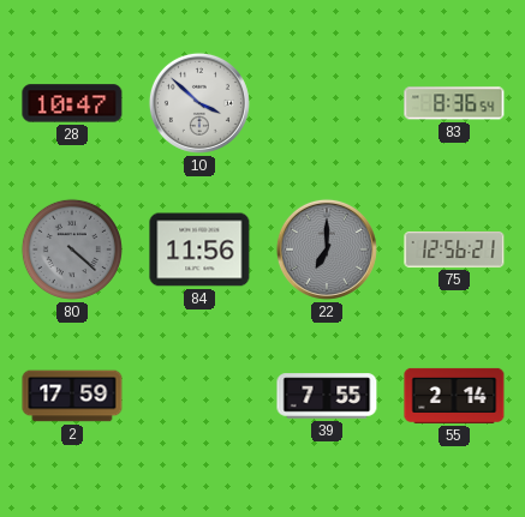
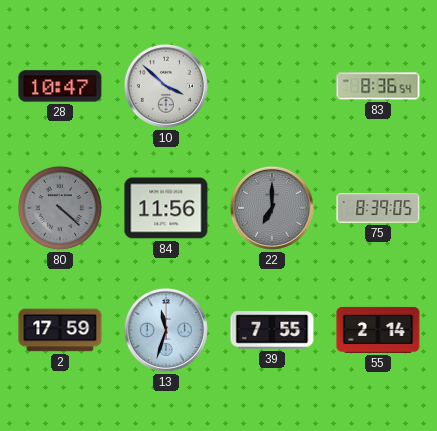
75: 12:56 -> 8:39 (378, 209)
13: none -> 11:33 (166, 330)
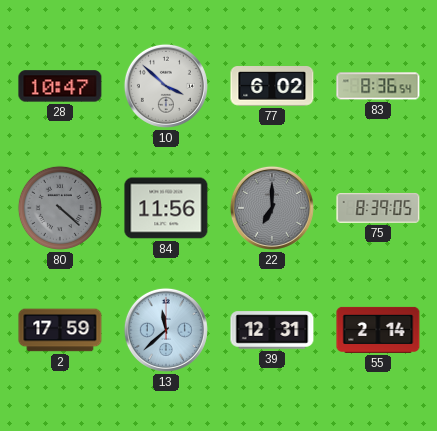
77: none -> 6:02 (272, 87)
13: 11:33 -> 11:38 (166, 330)
39: 7:55 -> 12:31 (272, 330)
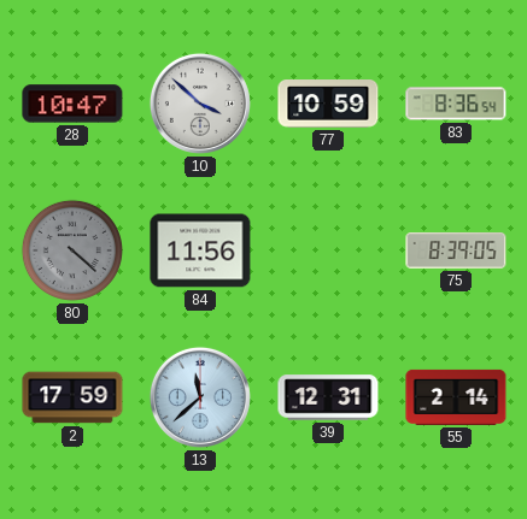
77: 6:02 -> 10:59 (328, 105)
22: 7:00 -> none (272, 208)
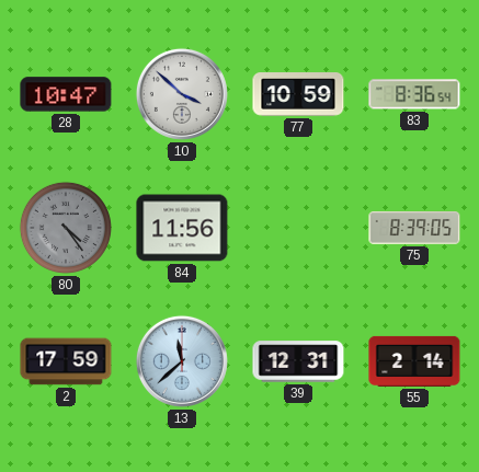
80: 4:22 -> 4:24 (66, 228)
